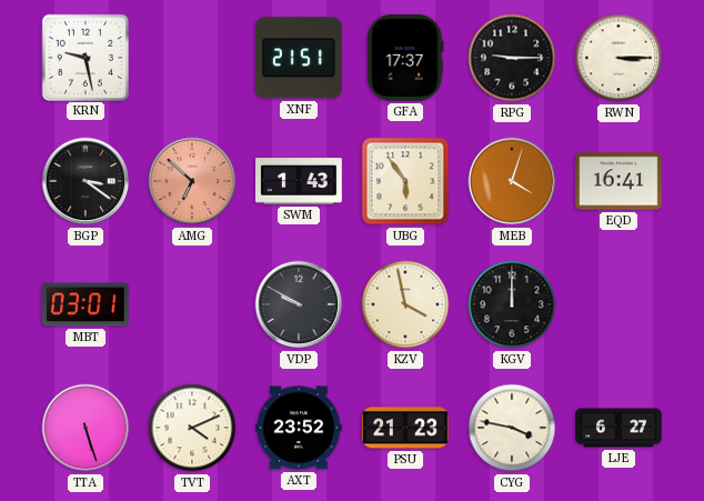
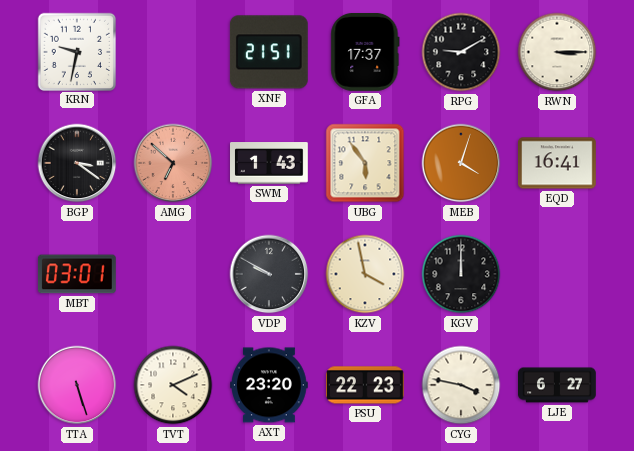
KRN: 9:28 -> 9:32 (76, 51)
RPG: 9:15 -> 9:10 (461, 52)
AXT: 23:52 -> 23:20 (270, 385)
PSU: 21:23 -> 22:23 (366, 385)
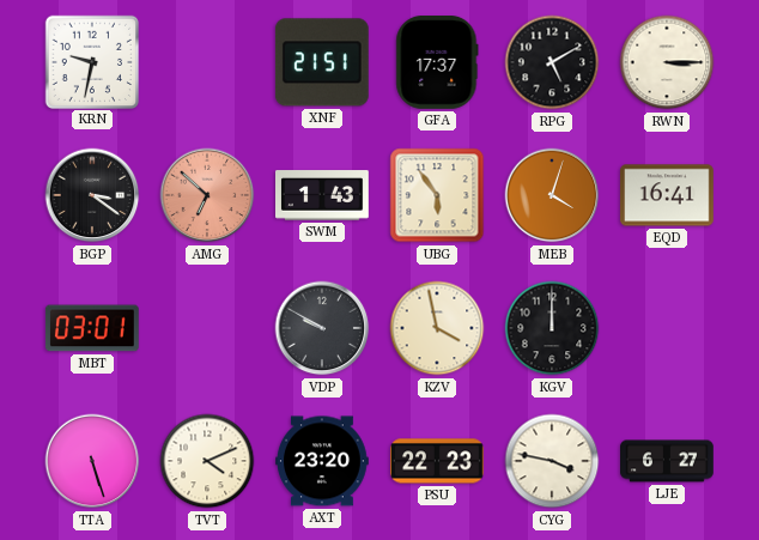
RPG: 9:10 -> 5:10 (552, 62)
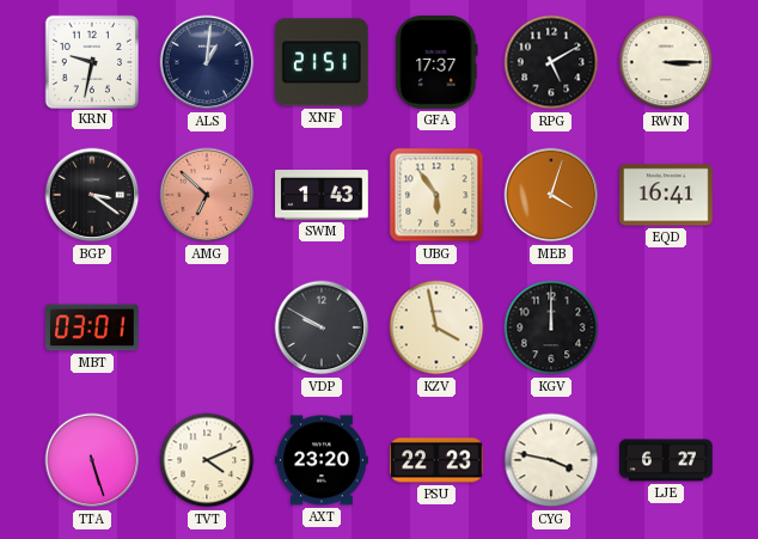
ALS: none -> 1:01 (207, 62)
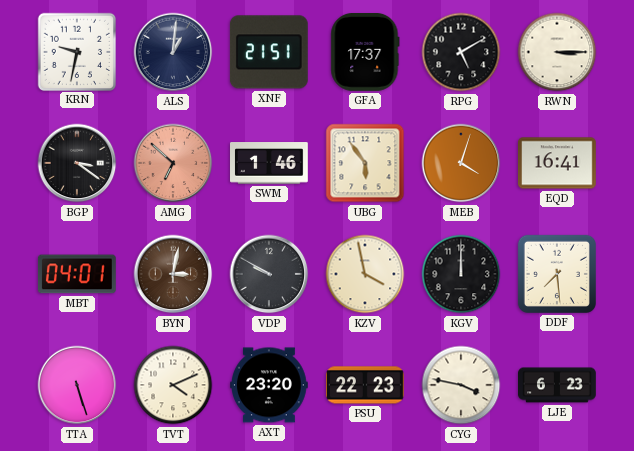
SWM: 1:43 -> 1:46 (270, 163)
MBT: 03:01 -> 04:01 (77, 274)
BYN: none -> 3:02 (173, 274)
DDF: none -> 7:29 (557, 274)
LJE: 6:27 -> 6:23 (557, 385)
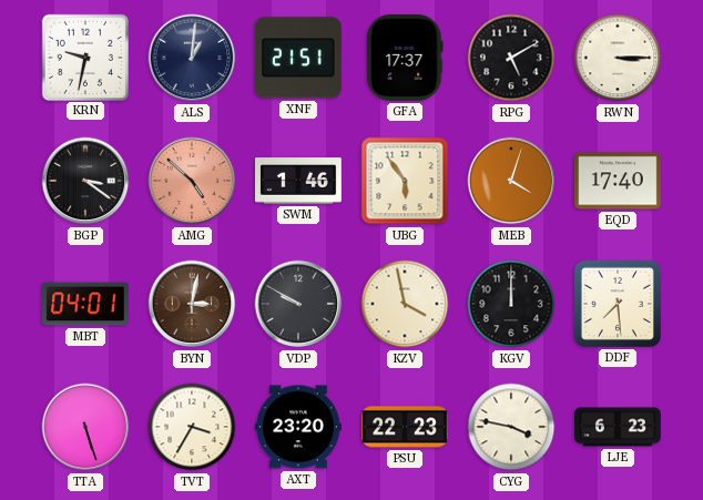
AMG: 6:52 -> 4:52 (192, 181)
EQD: 16:41 -> 17:40 (619, 181)
TVT: 4:11 -> 3:35 (192, 427)
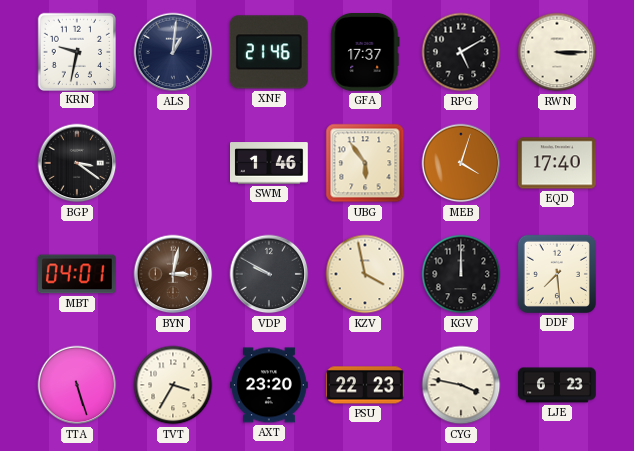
XNF: 21:51 -> 21:46 (269, 52)
AMG: 4:52 -> none (192, 181)
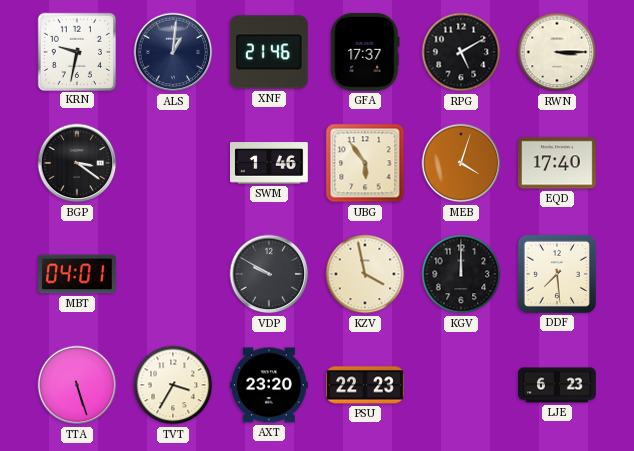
BYN: 3:02 -> none (173, 274)
CYG: 3:47 -> none (461, 385)
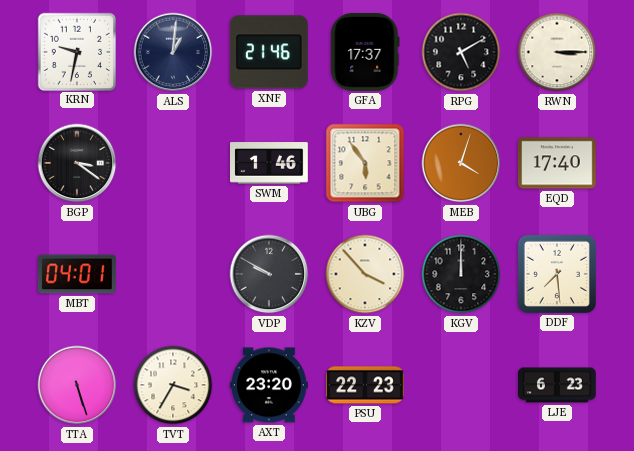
KZV: 3:58 -> 3:53 (365, 274)
